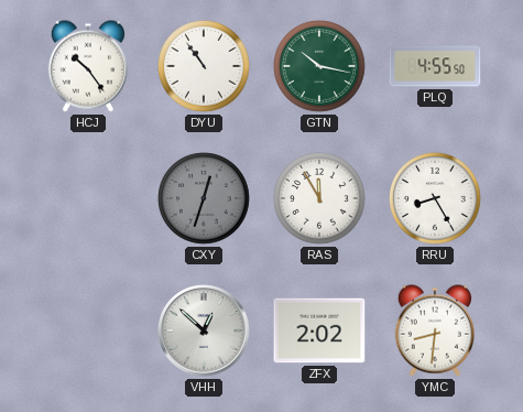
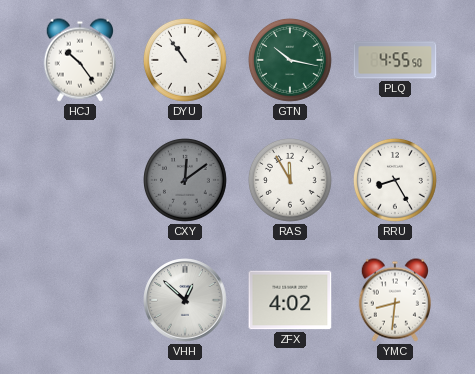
CXY: 12:33 -> 12:09 (186, 181)
ZFX: 2:02 -> 4:02 (290, 300)
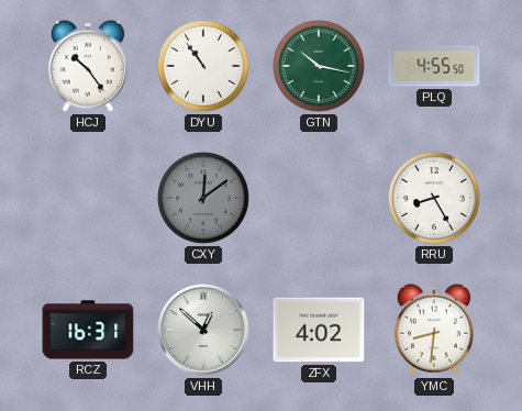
RAS: 11:55 -> none (291, 181)
RCZ: none -> 16:31 (88, 330)
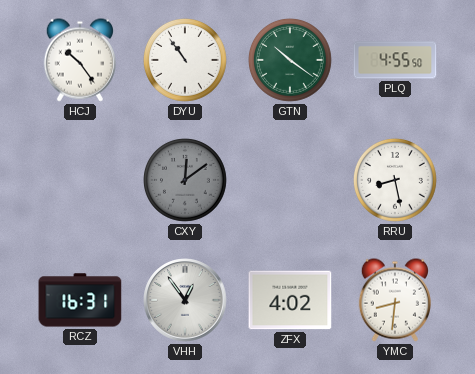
GTN: 10:17 -> 10:21 (291, 61)
RRU: 8:25 -> 8:28 (396, 181)
VHH: 12:52 -> 12:54 (185, 300)
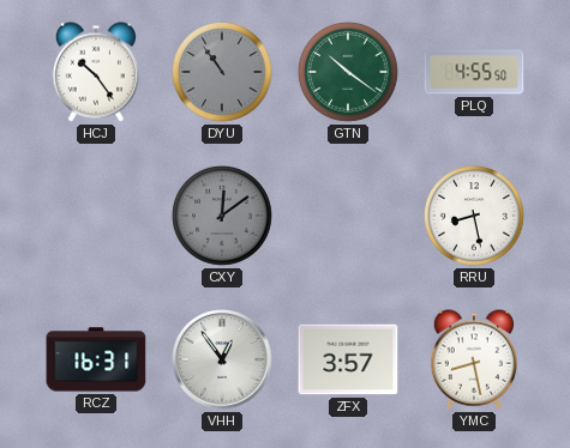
DYU dial: white -> grey (223, 73)
ZFX: 4:02 -> 3:57 (348, 359)
YMC: 8:31 -> 8:28 (473, 359)
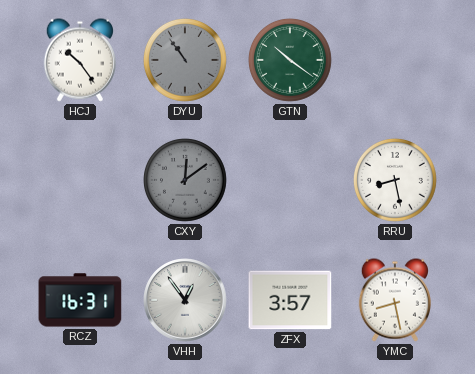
PLQ: 4:55 -> none (474, 72)
